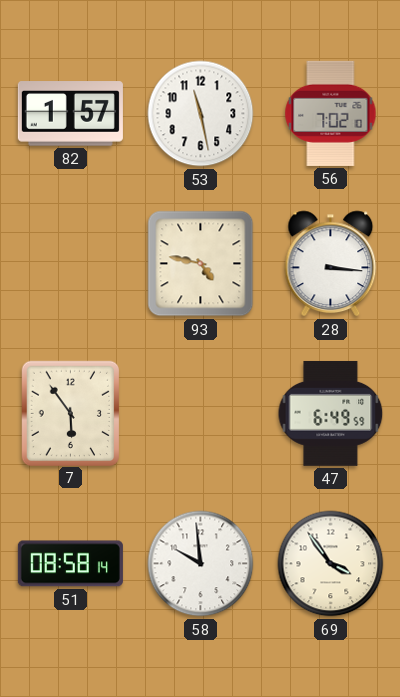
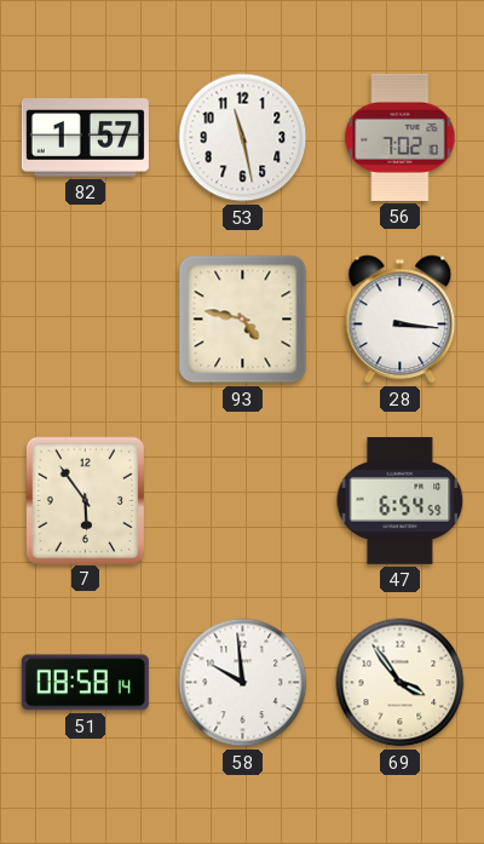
47: 6:49 -> 6:54 (401, 500)
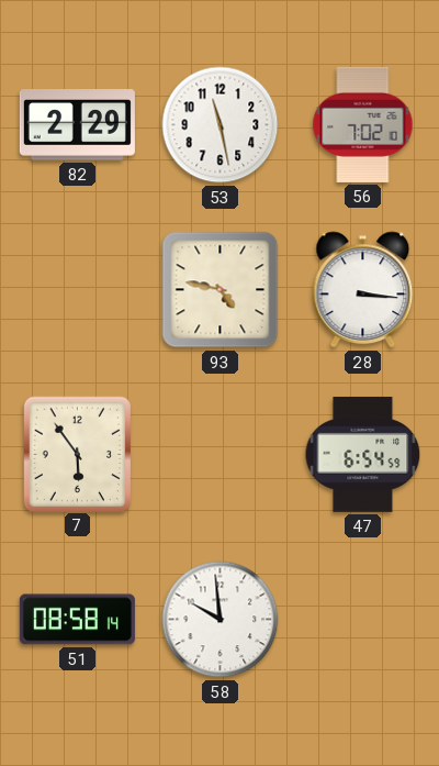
82: 1:57 -> 2:29 (77, 125)
69: 3:54 -> none (401, 683)
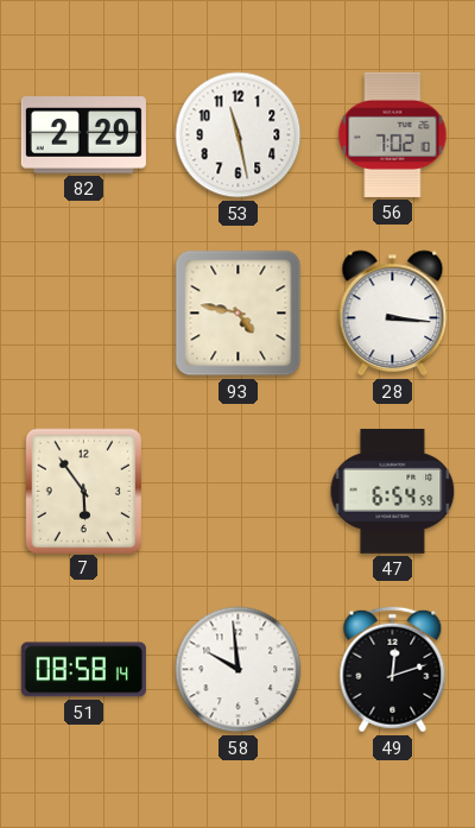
49: none -> 12:12 (393, 670)
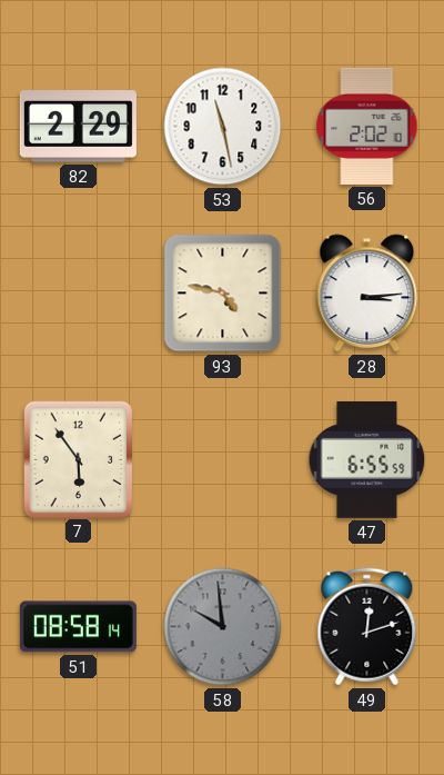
56: 7:02 -> 2:02 (367, 126)
28: 3:16 -> 3:14 (367, 294)
47: 6:54 -> 6:55 (367, 459)
58 dial: white -> grey (223, 627)
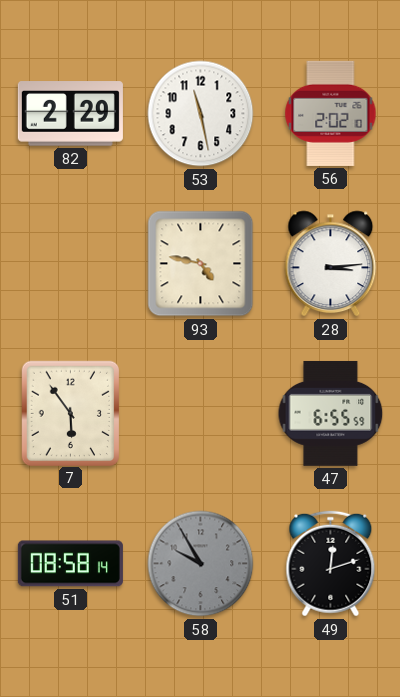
58: 9:59 -> 9:55 (201, 564)
